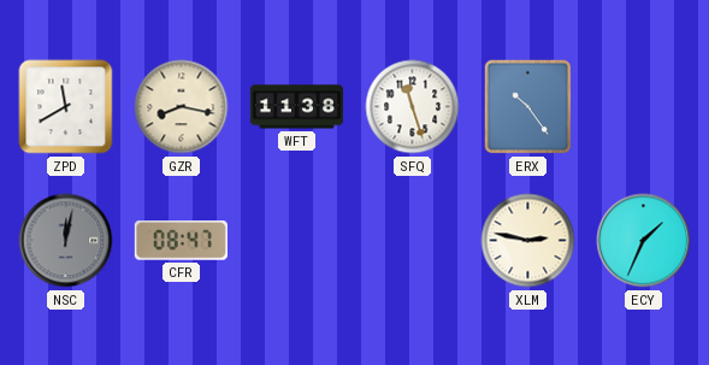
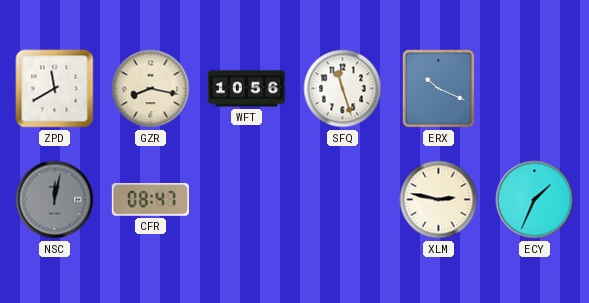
WFT: 11:38 -> 10:56 (246, 89)
ERX: 10:24 -> 10:19 (439, 89)
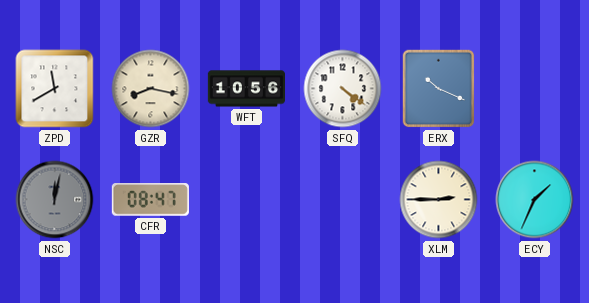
SFQ: 11:27 -> 4:21 (343, 89)
XLM: 2:47 -> 2:45 (439, 200)
